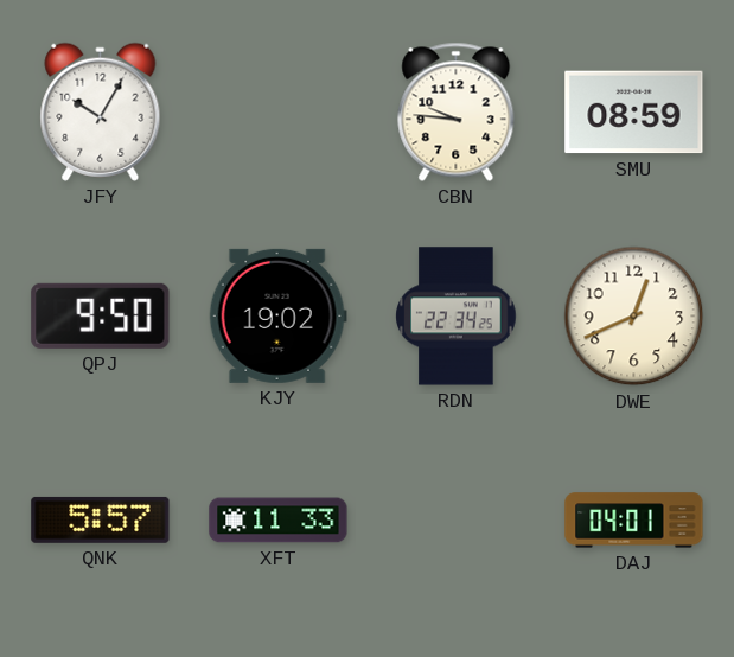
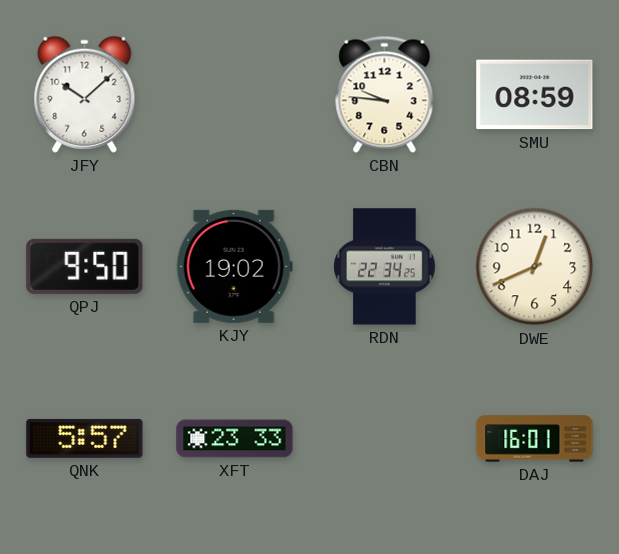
JFY: 10:05 -> 10:08 (85, 94)
XFT: 11:33 -> 23:33 (235, 439)
DAJ: 04:01 -> 16:01 (535, 439)
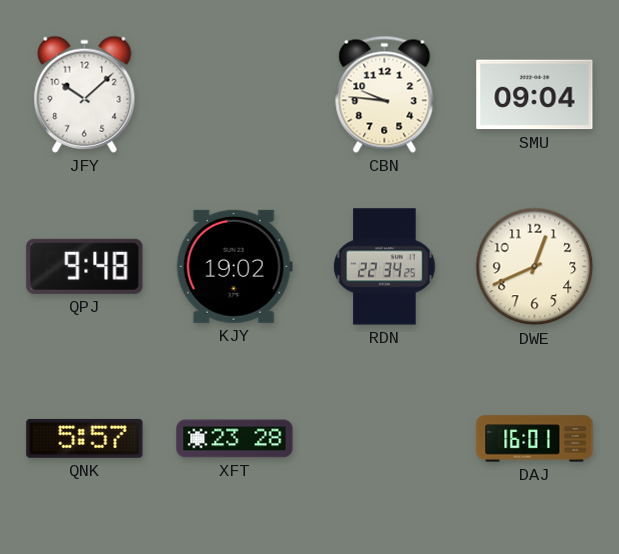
SMU: 08:59 -> 09:04 (535, 95)
QPJ: 9:50 -> 9:48 (85, 266)
XFT: 23:33 -> 23:28 (235, 439)
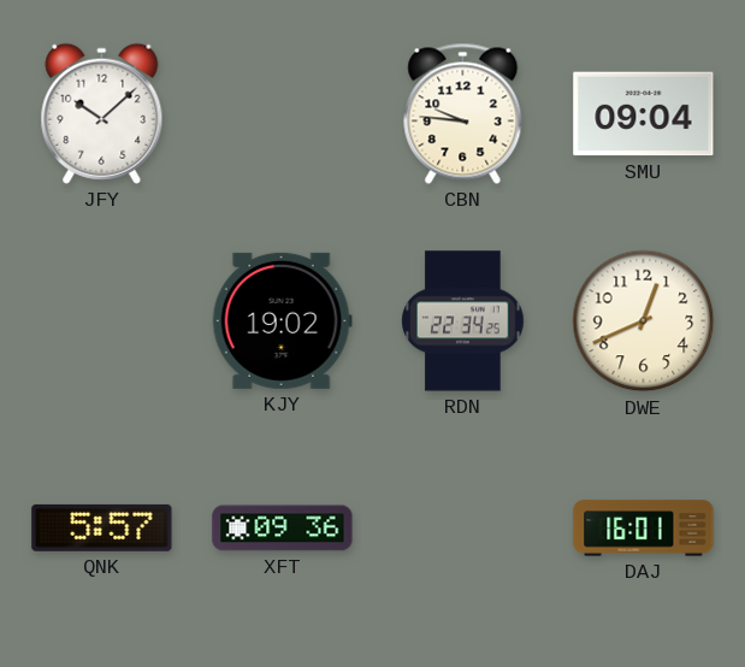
QPJ: 9:48 -> none (85, 266)
XFT: 23:28 -> 09:36 (283, 529)
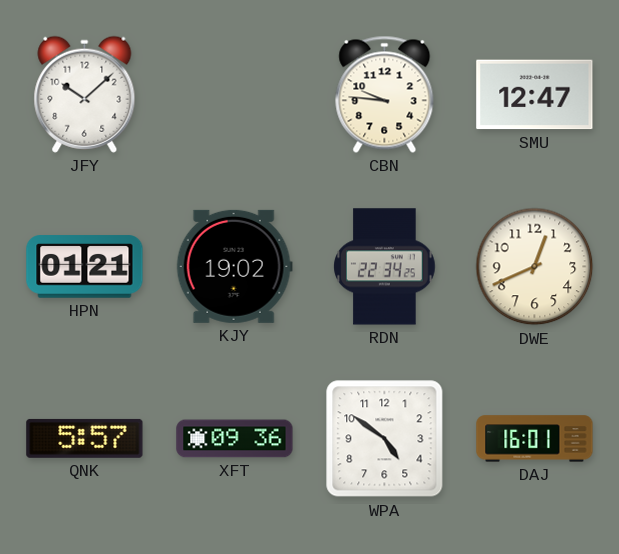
SMU: 09:04 -> 12:47 (535, 95)
HPN: none -> 01:21 (85, 267)
WPA: none -> 4:51 (385, 439)
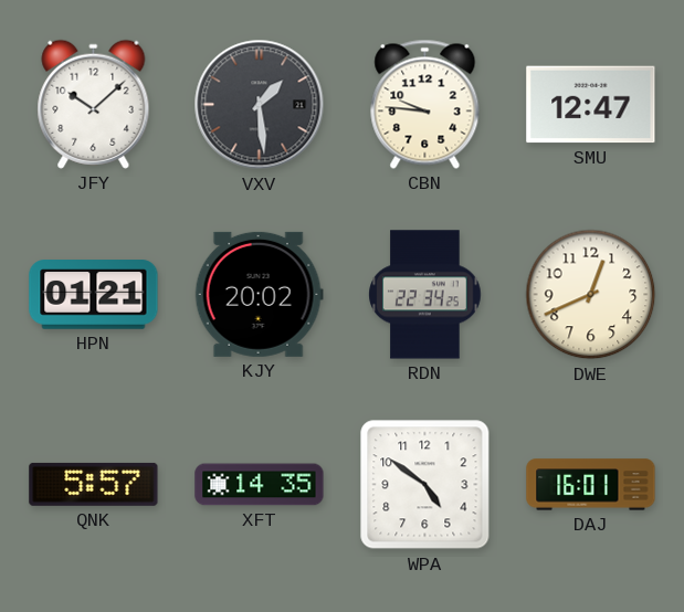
VXV: none -> 1:29 (260, 105)
KJY: 19:02 -> 20:02 (259, 294)
XFT: 09:36 -> 14:35 (260, 485)
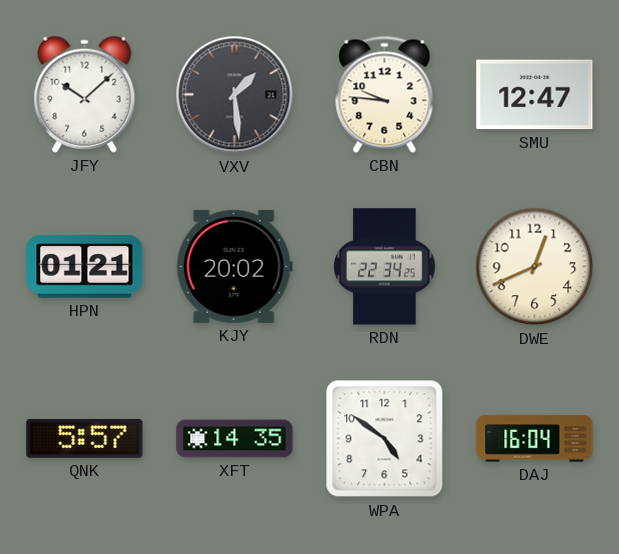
DAJ: 16:01 -> 16:04 (535, 439)
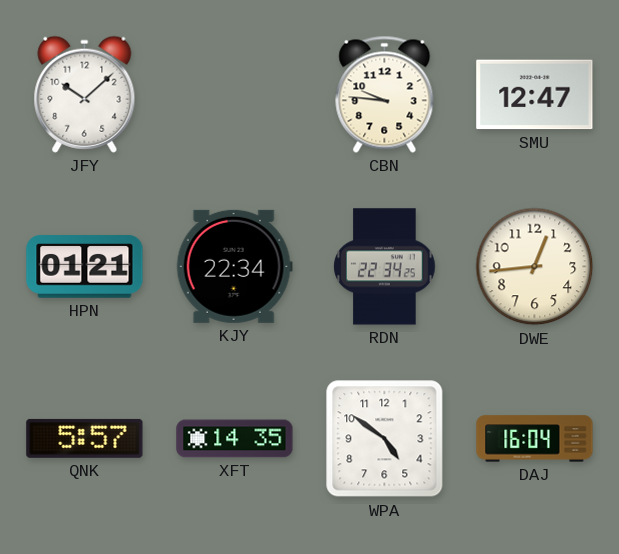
VXV: 1:29 -> none (235, 95)
KJY: 20:02 -> 22:34 (234, 266)
DWE: 12:41 -> 12:44 (535, 267)
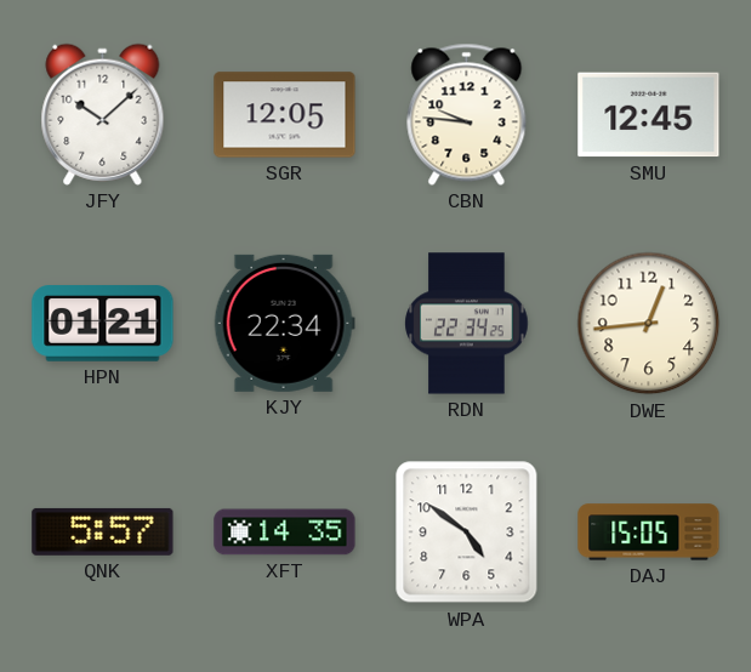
SGR: none -> 12:05 (285, 115)
SMU: 12:47 -> 12:45 (649, 115)
DAJ: 16:04 -> 15:05 (649, 533)
